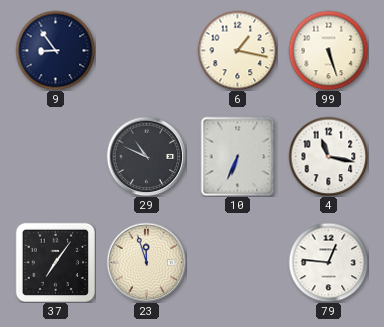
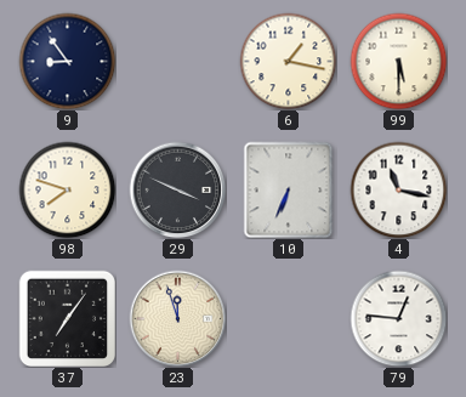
99: 5:27 -> 5:30 (398, 61)
98: none -> 7:48 (67, 189)
29: 10:49 -> 3:49 (177, 189)
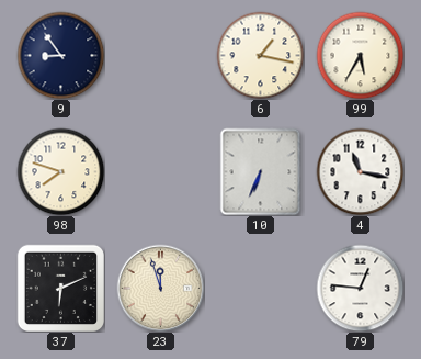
99: 5:30 -> 5:35 (360, 55)
29: 3:49 -> none (177, 189)
37: 7:06 -> 6:11 (60, 288)
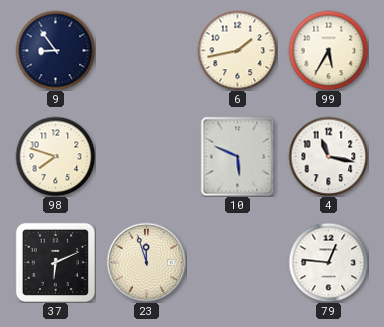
6: 1:17 -> 1:43 (237, 50)
10: 6:34 -> 5:49 (238, 156)
